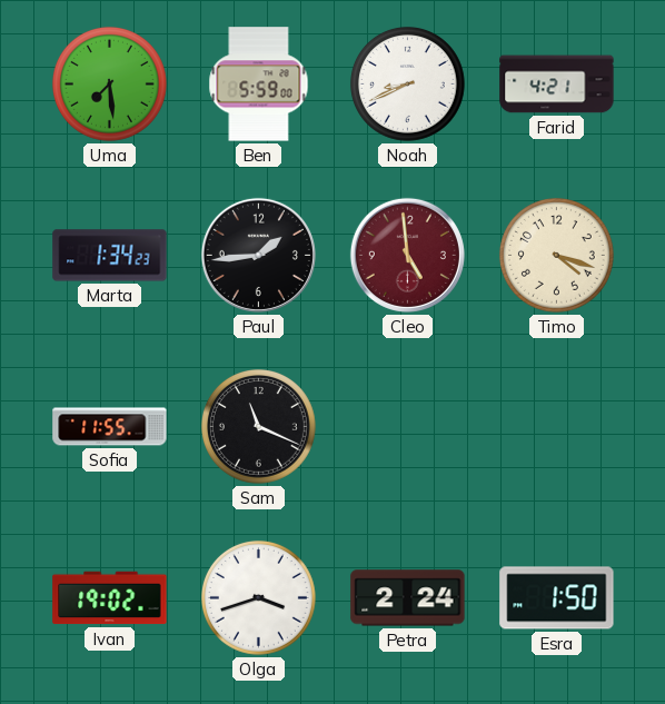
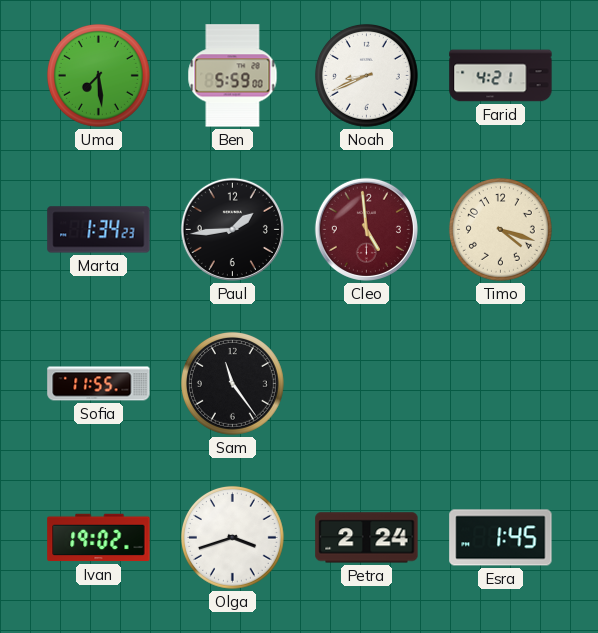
Sam: 11:19 -> 11:24 (232, 383)
Esra: 1:50 -> 1:45 (501, 538)
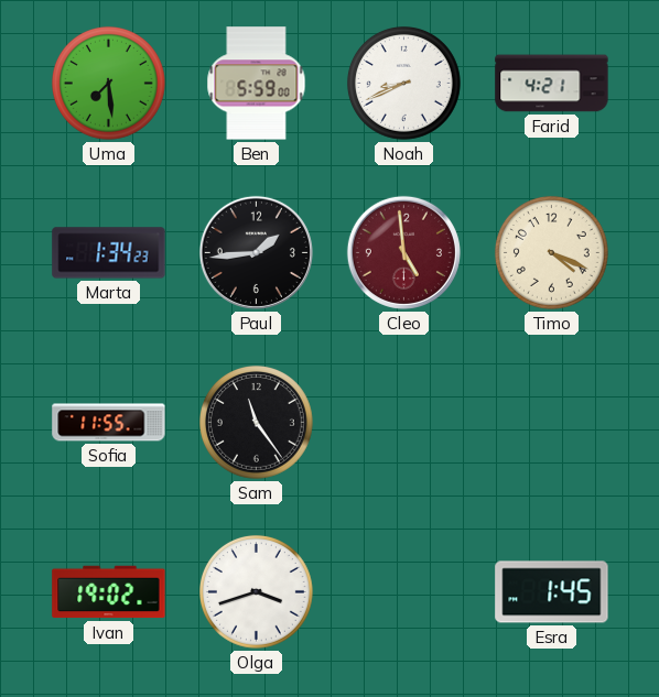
Timo: 4:18 -> 4:19 (551, 252)
Petra: 2:24 -> none (367, 538)
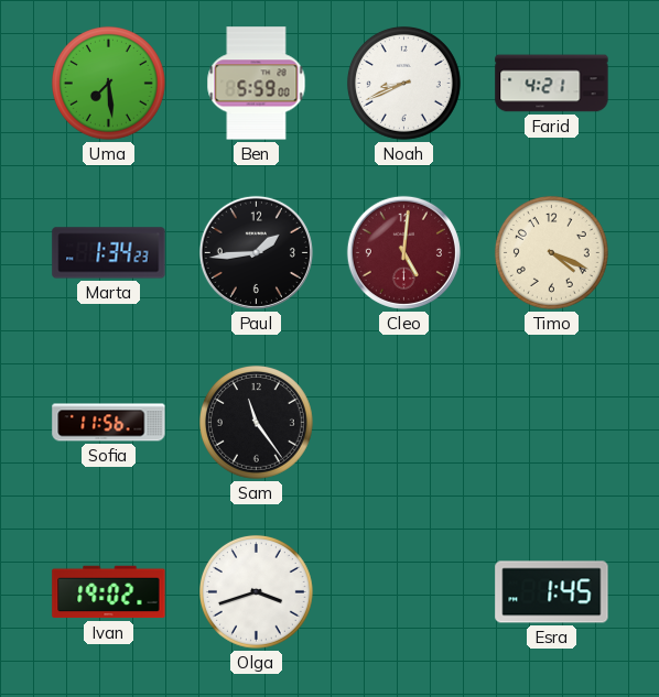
Cleo: 4:59 -> 5:01 (403, 252)
Sofia: 11:55 -> 11:56 (109, 423)
